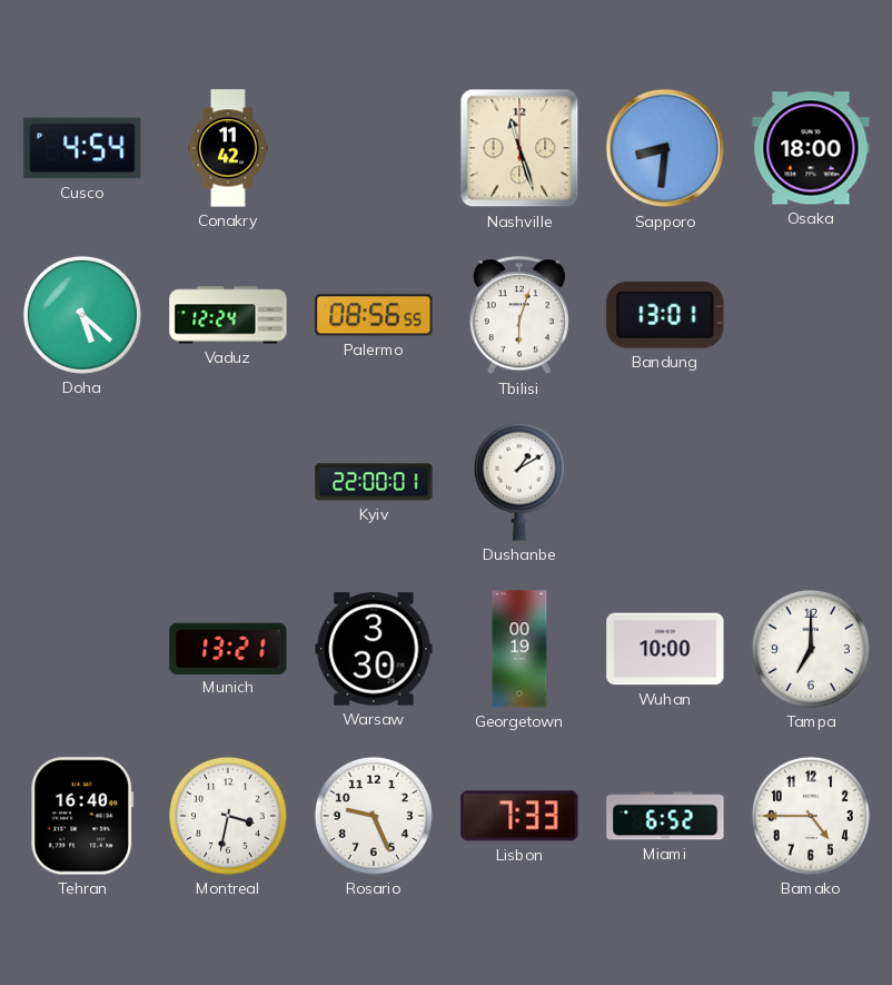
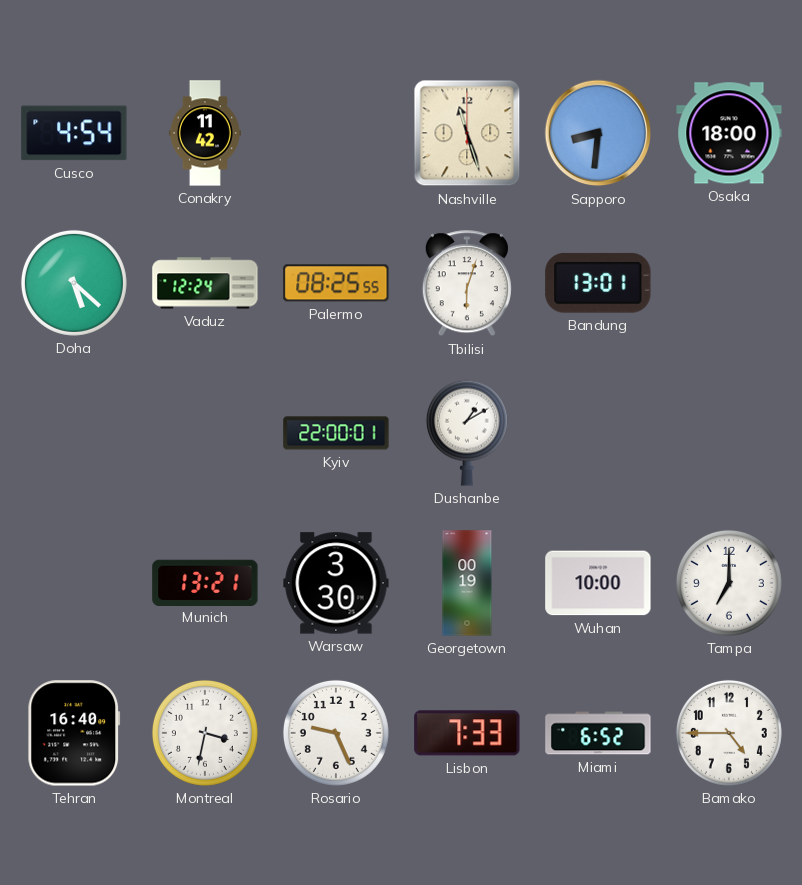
Palermo: 08:56 -> 08:25 (336, 283)
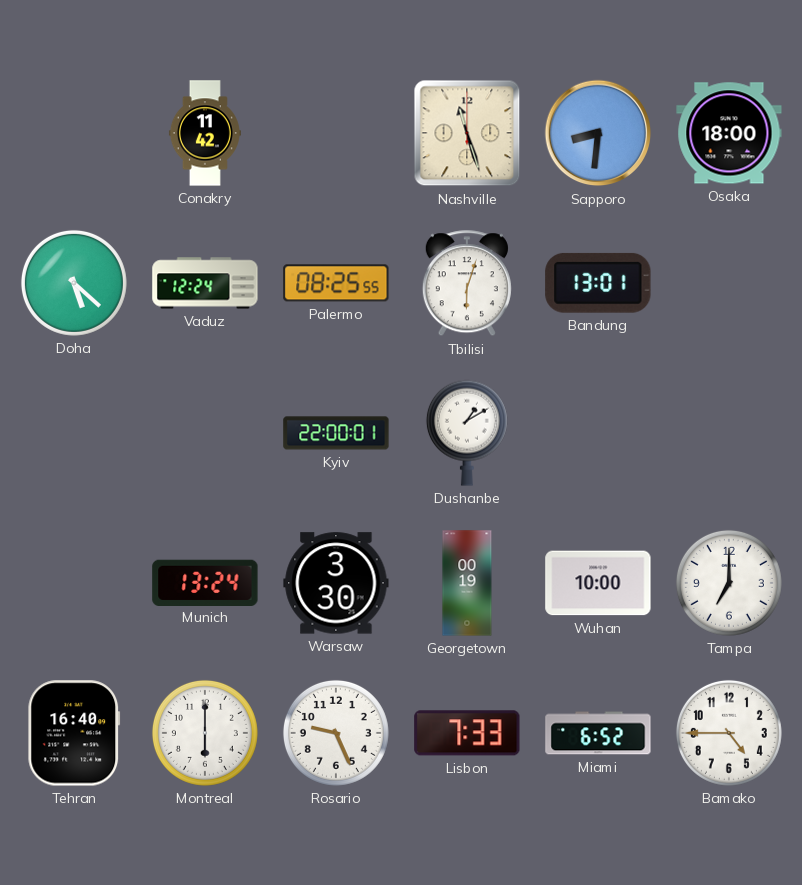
Cusco: 4:54 -> none (74, 133)
Munich: 13:21 -> 13:24 (205, 582)
Montreal: 3:32 -> 6:00 (205, 733)
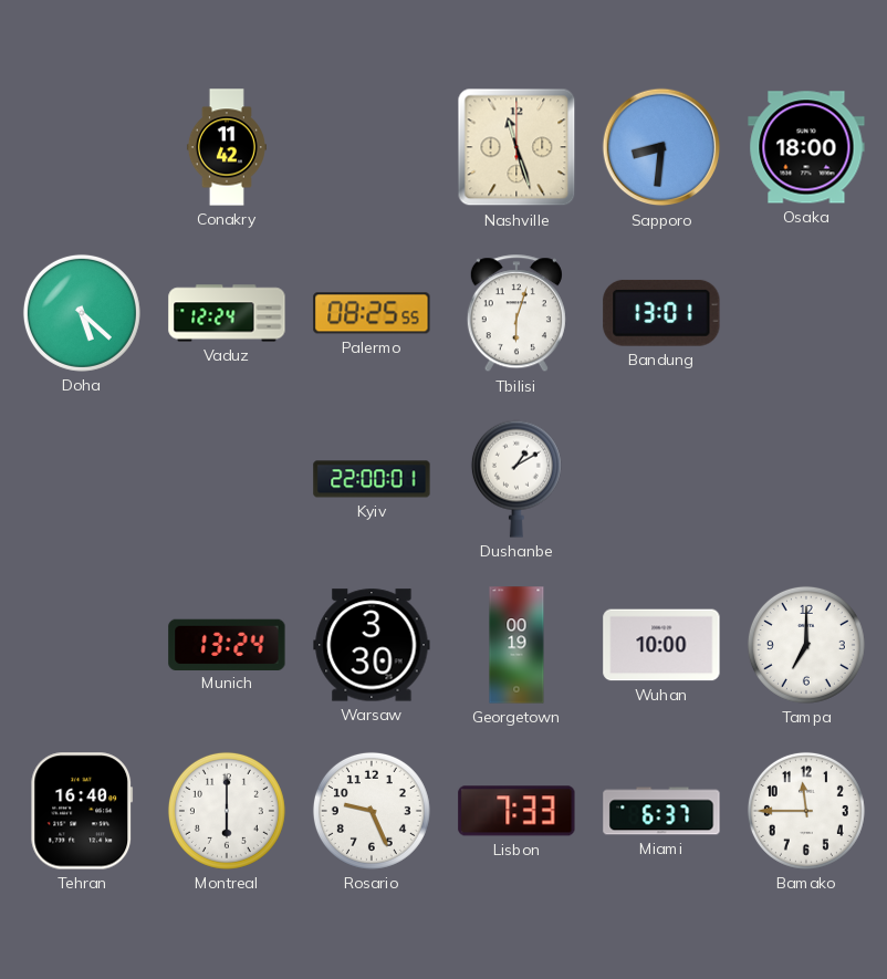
Miami: 6:52 -> 6:37 (661, 811)
Bamako: 4:45 -> 11:45 (806, 811)
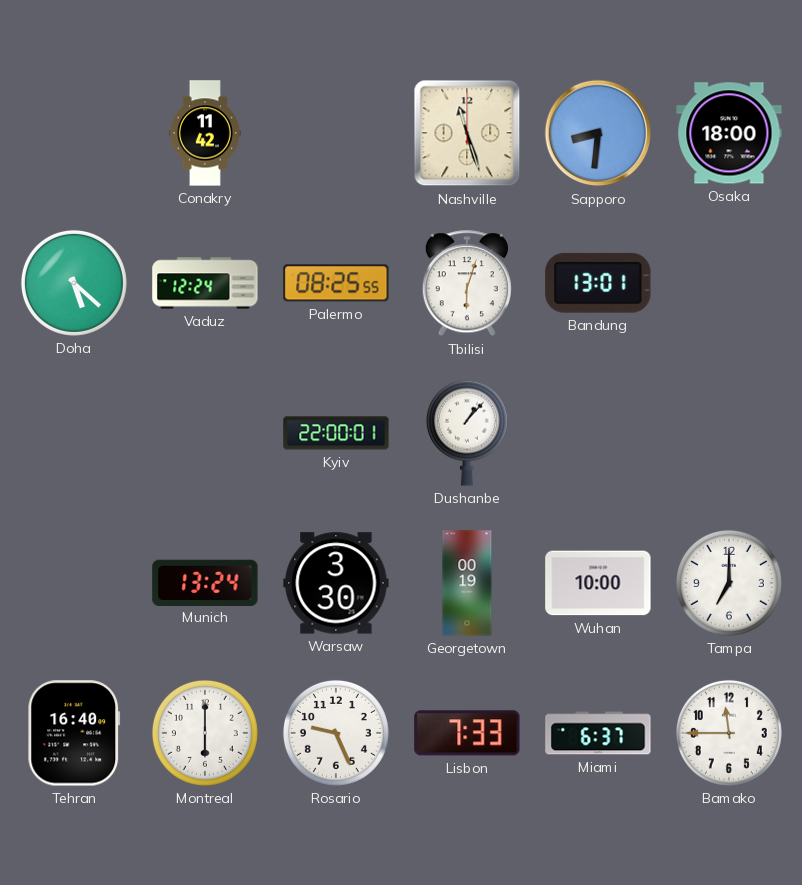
Dushanbe: 1:10 -> 1:07 (467, 433)
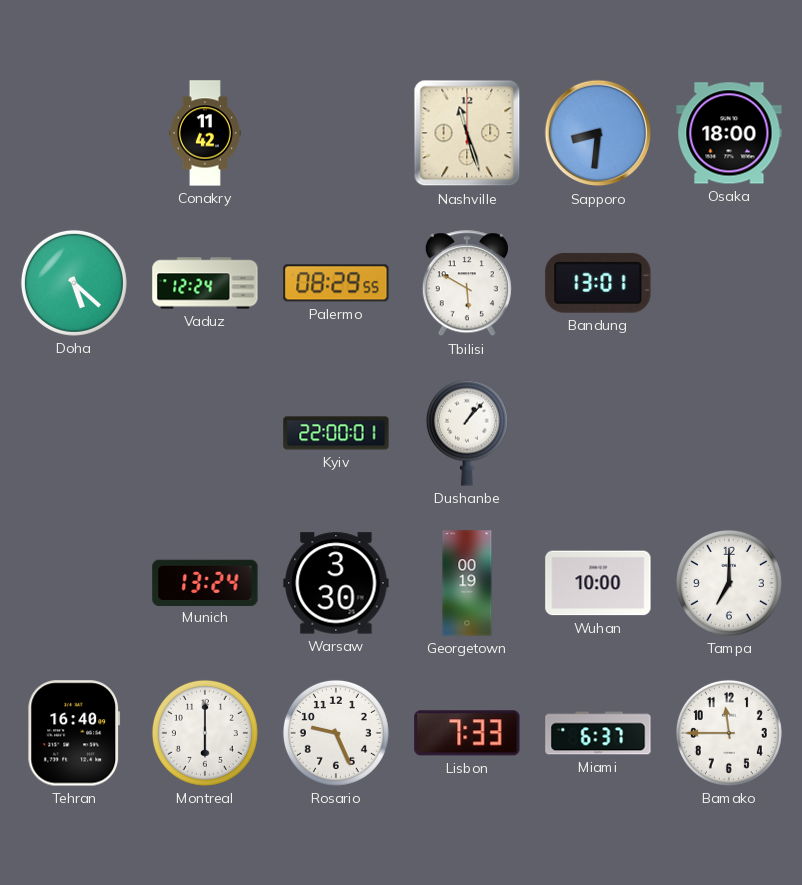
Palermo: 08:25 -> 08:29 (336, 283)
Tbilisi: 6:03 -> 5:50 (467, 284)
